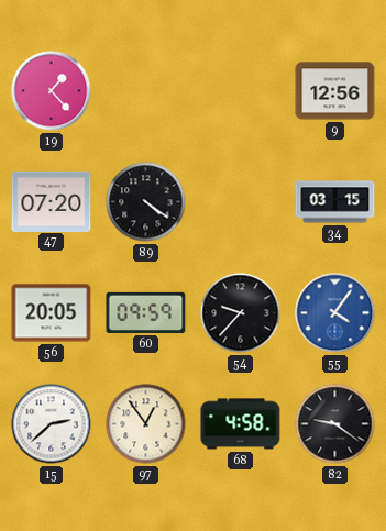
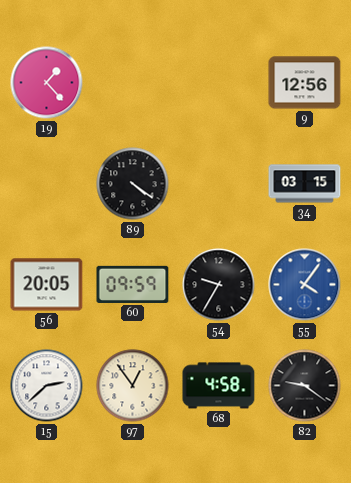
47: 07:20 -> none (52, 201)
54: 9:37 -> 9:35 (219, 285)
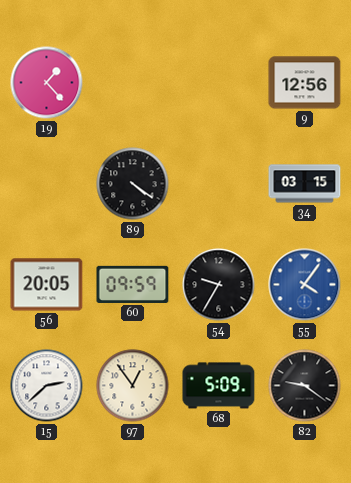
68: 4:58 -> 5:09 (219, 386)
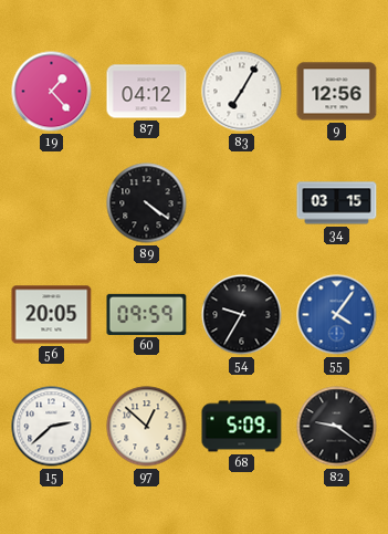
87: none -> 04:12 (147, 92)
83: none -> 7:05 (242, 92)
97: 12:54 -> 12:52 (147, 427)
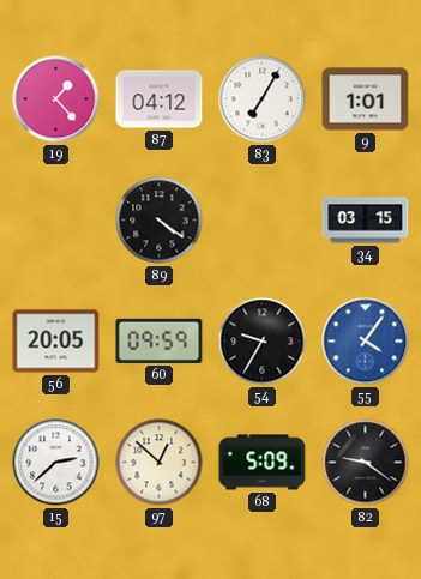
9: 12:56 -> 1:01 (366, 99)
